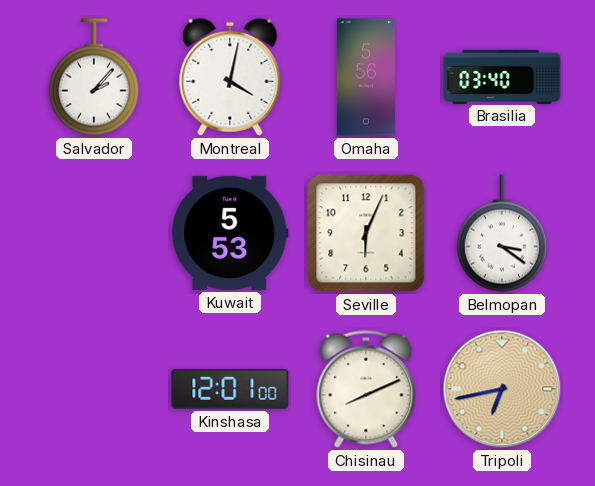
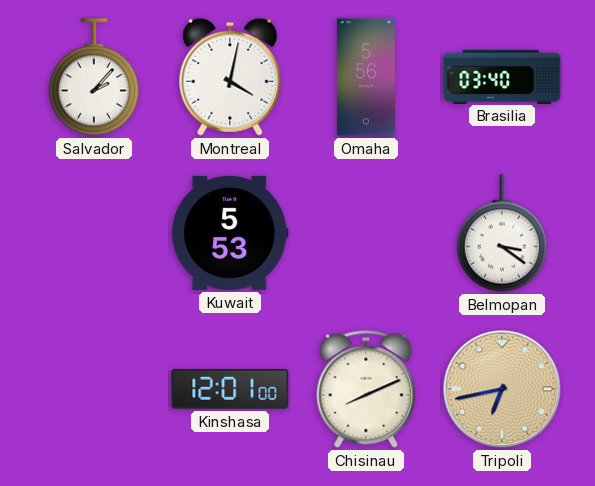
Seville: 6:04 -> none (366, 233)
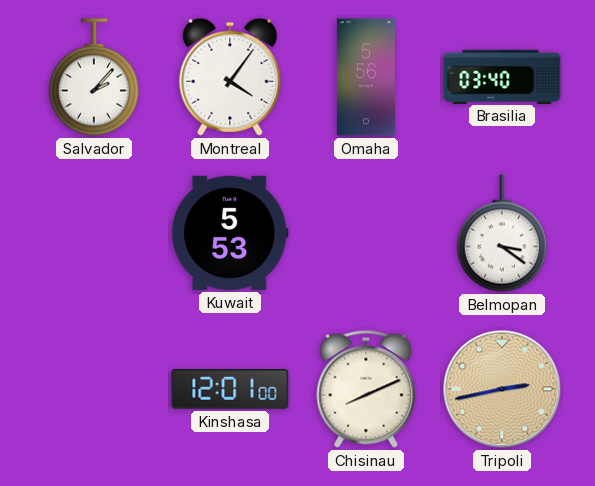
Montreal: 4:02 -> 4:06 (230, 77)
Tripoli: 6:43 -> 2:43 (502, 389)
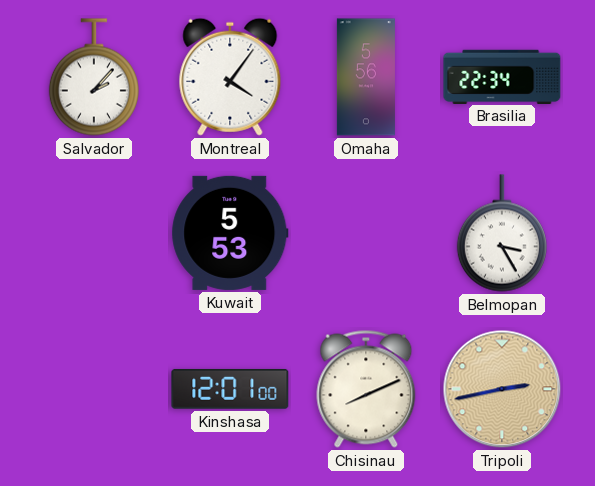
Brasilia: 03:40 -> 22:34 (502, 76)
Belmopan: 3:21 -> 3:25 (502, 233)
